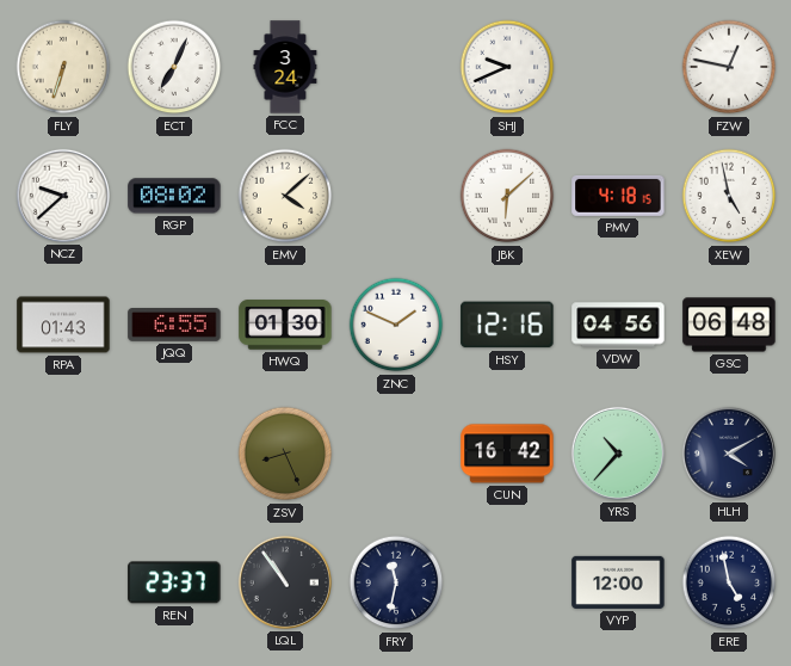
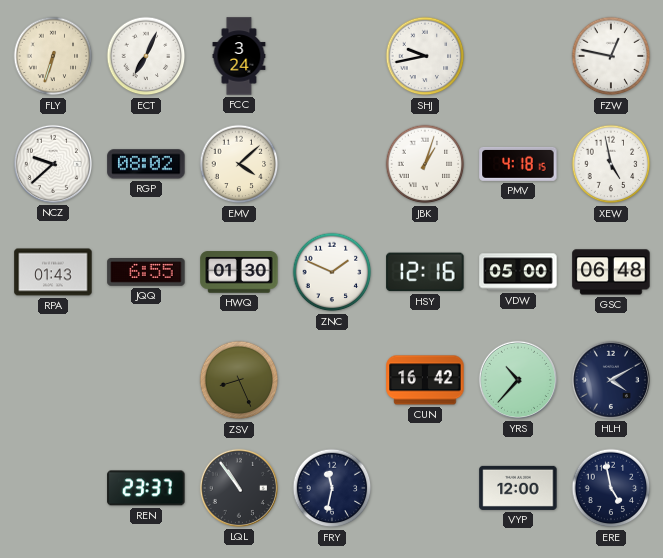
SHJ: 9:41 -> 9:43 (425, 56)
JBK: 6:08 -> 1:03 (425, 164)
VDW: 04:56 -> 05:00 (518, 272)
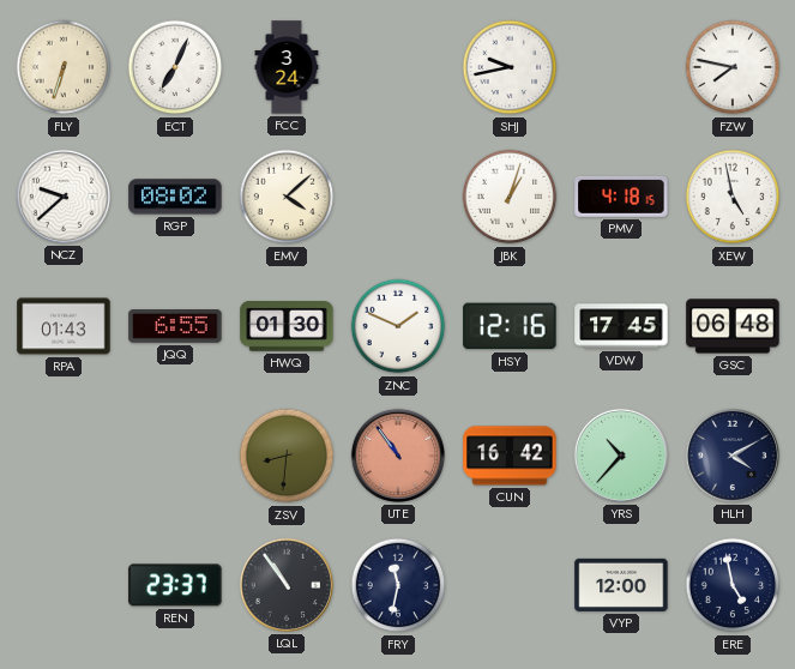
FZW: 12:47 -> 7:47 (733, 67)
VDW: 05:00 -> 17:45 (621, 326)
ZSV: 8:26 -> 8:31 (287, 456)
UTE: none -> 10:54 (398, 456)
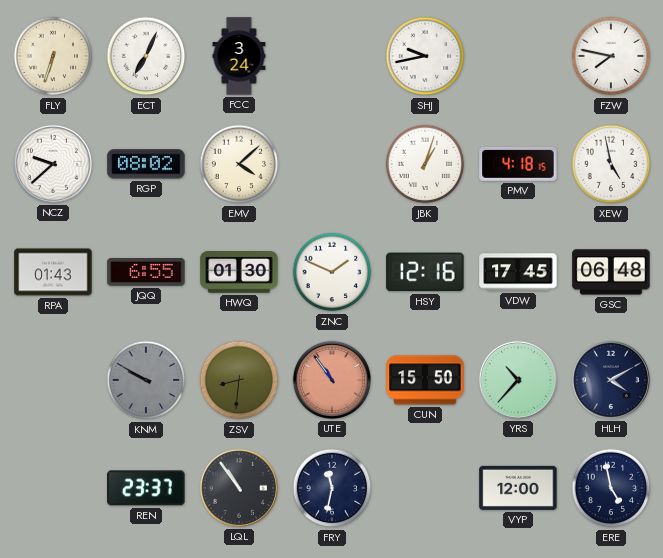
KNM: none -> 9:50 (146, 380)
CUN: 16:42 -> 15:50 (425, 380)
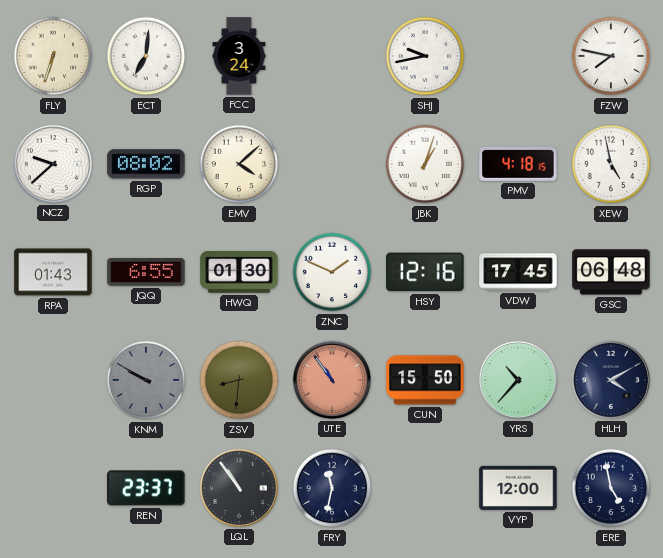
ECT: 7:04 -> 7:01 (146, 56)
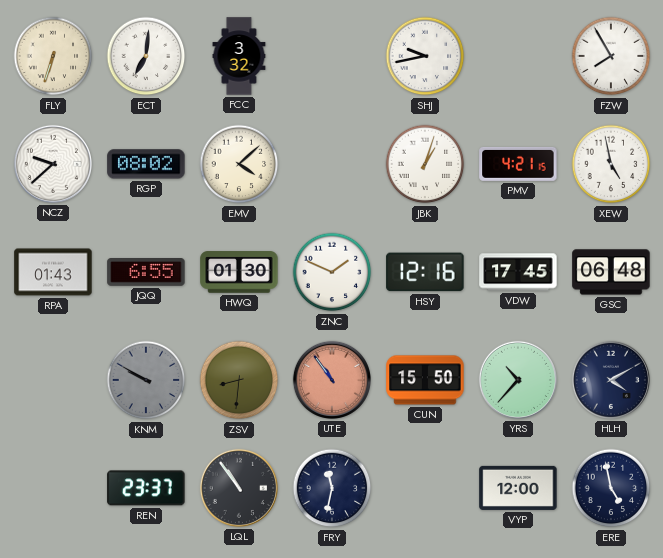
FCC: 3:24 -> 3:32 (239, 56)
FZW: 7:47 -> 7:55 (611, 56)
PMV: 4:18 -> 4:21 (518, 164)
